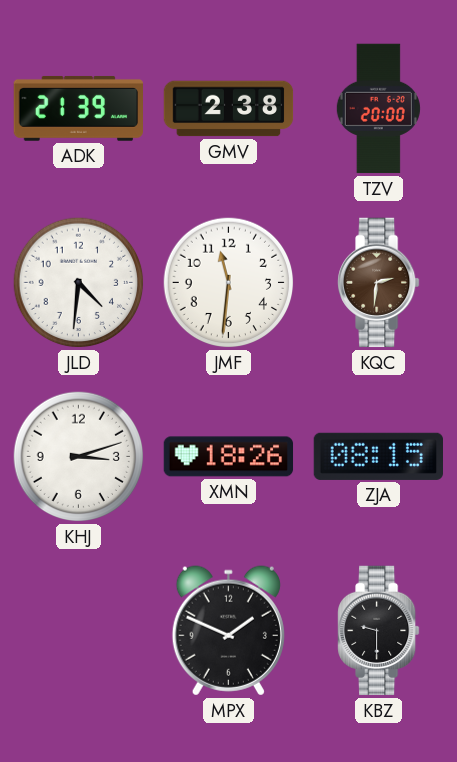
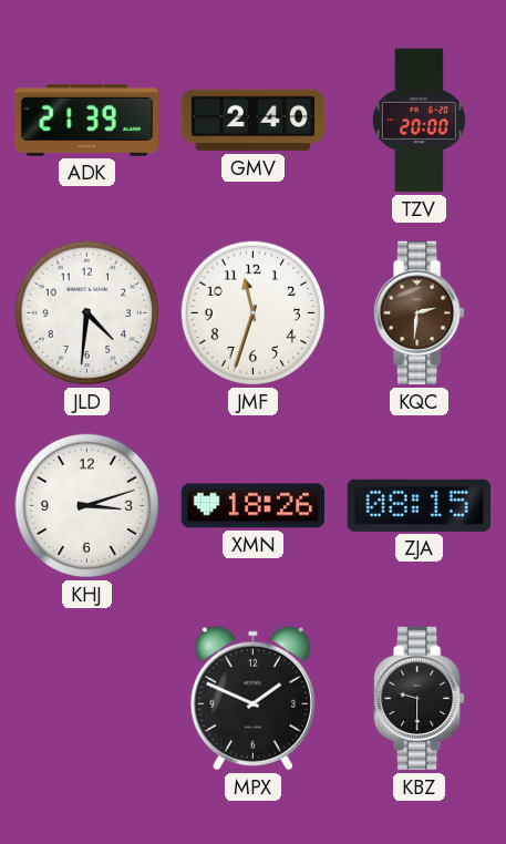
GMV: 2:38 -> 2:40 (254, 121)
JMF: 11:31 -> 11:33 (254, 313)
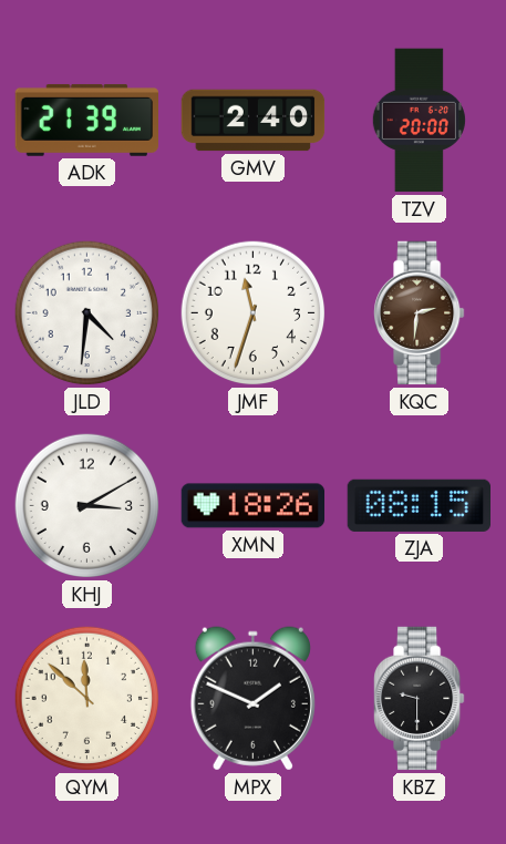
KHJ: 3:12 -> 3:10 (87, 506)
QYM: none -> 11:52 (87, 699)
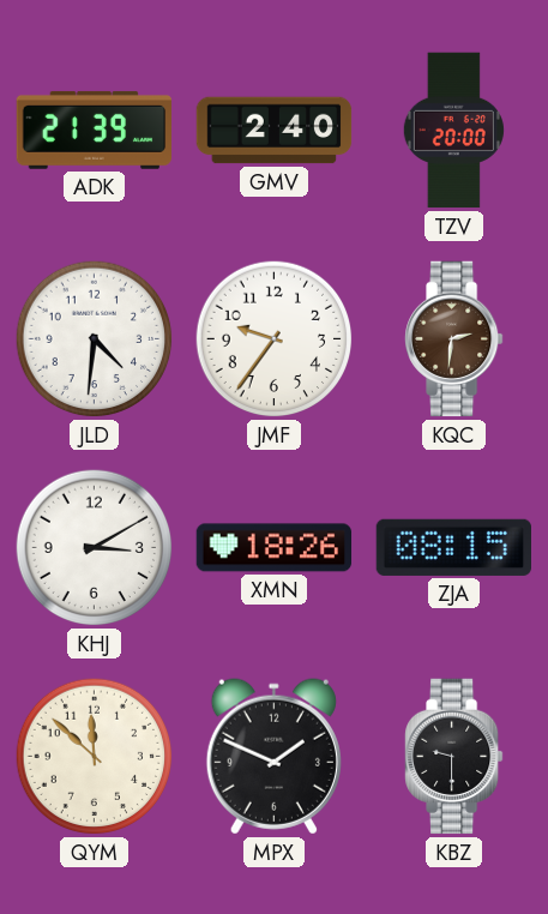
JMF: 11:33 -> 9:36 (275, 339)
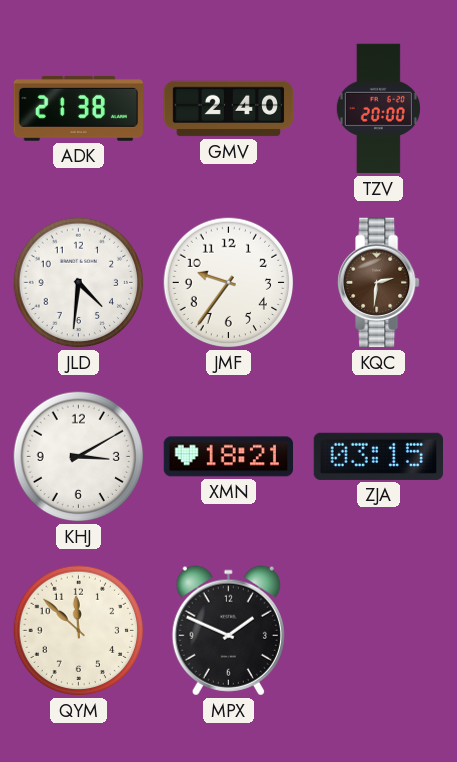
ADK: 21:39 -> 21:38 (79, 109)
XMN: 18:26 -> 18:21 (229, 457)
ZJA: 08:15 -> 03:15 (378, 456)
KBZ: 9:30 -> none (454, 757)
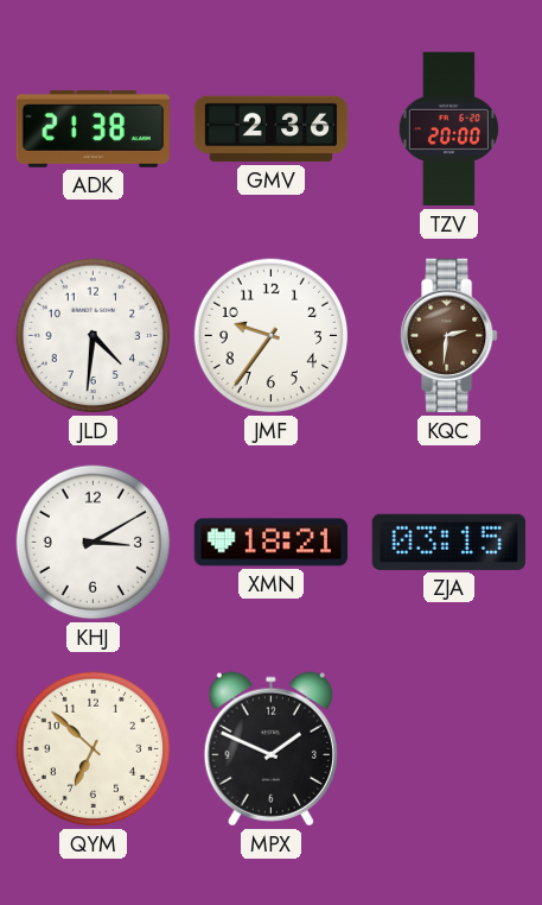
GMV: 2:40 -> 2:36 (272, 129)
QYM: 11:52 -> 6:52 (94, 749)
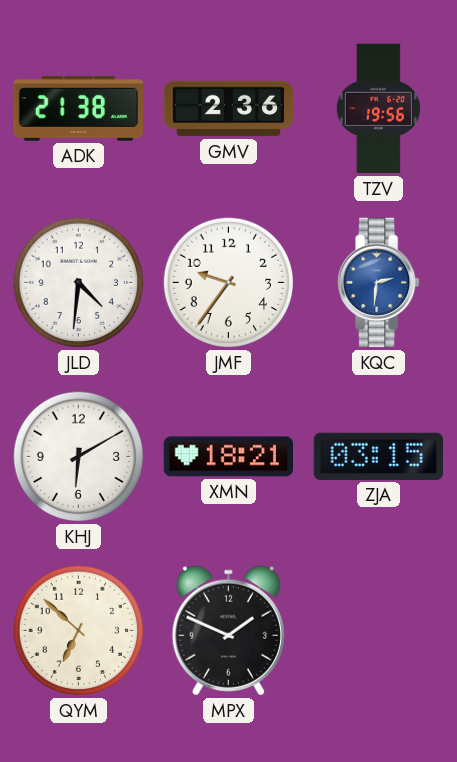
TZV: 20:00 -> 19:56 (378, 109)
KQC dial: brown -> blue (379, 283)
KHJ: 3:10 -> 6:10 (79, 457)
